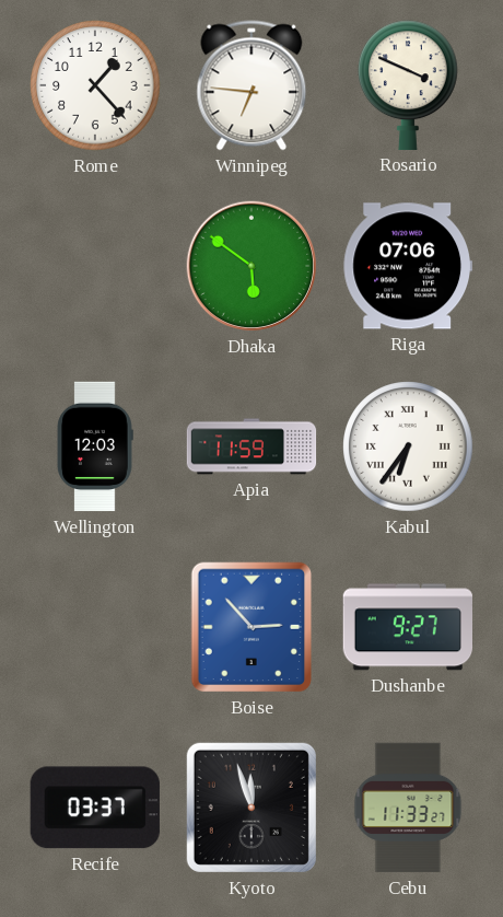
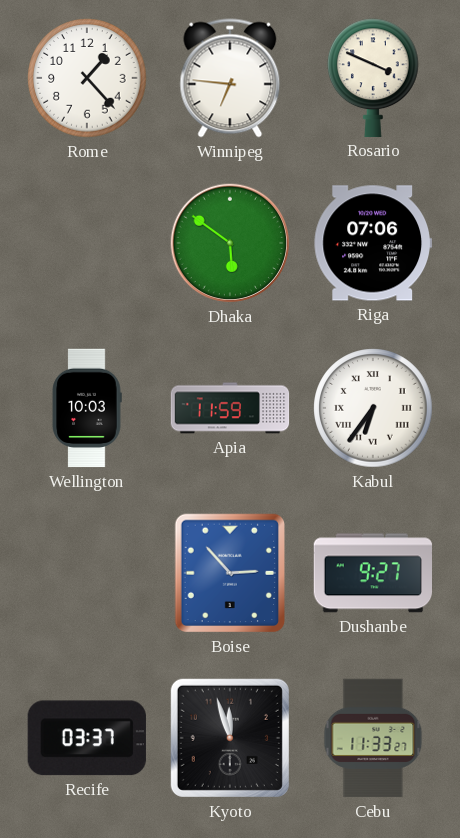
Wellington: 12:03 -> 10:03 (87, 408)
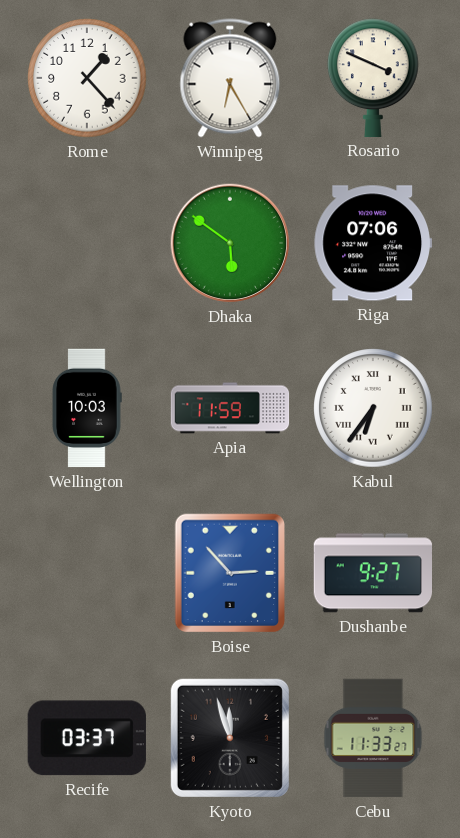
Winnipeg: 6:46 -> 6:25 (230, 78)
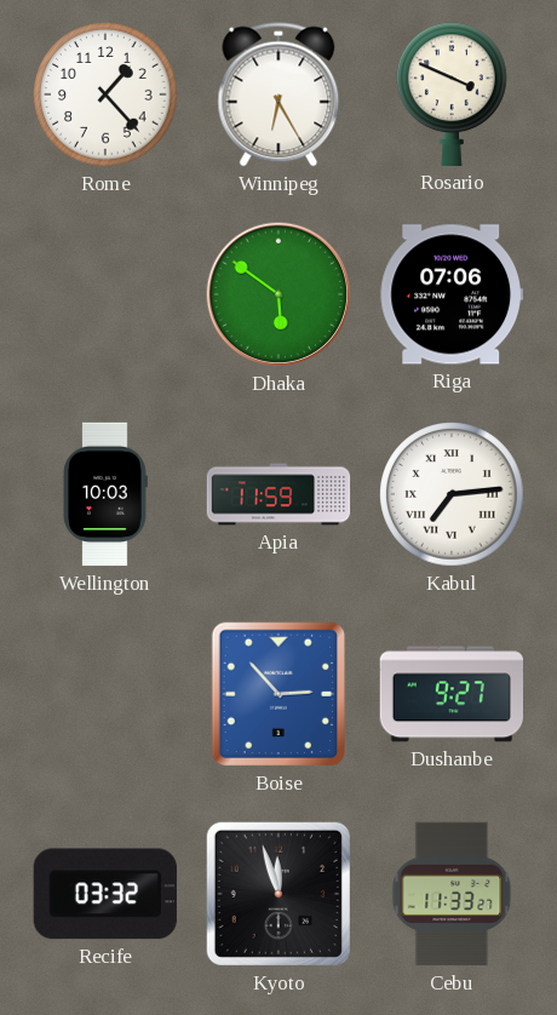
Kabul: 6:36 -> 7:14 (452, 494)
Recife: 03:37 -> 03:32 (105, 894)
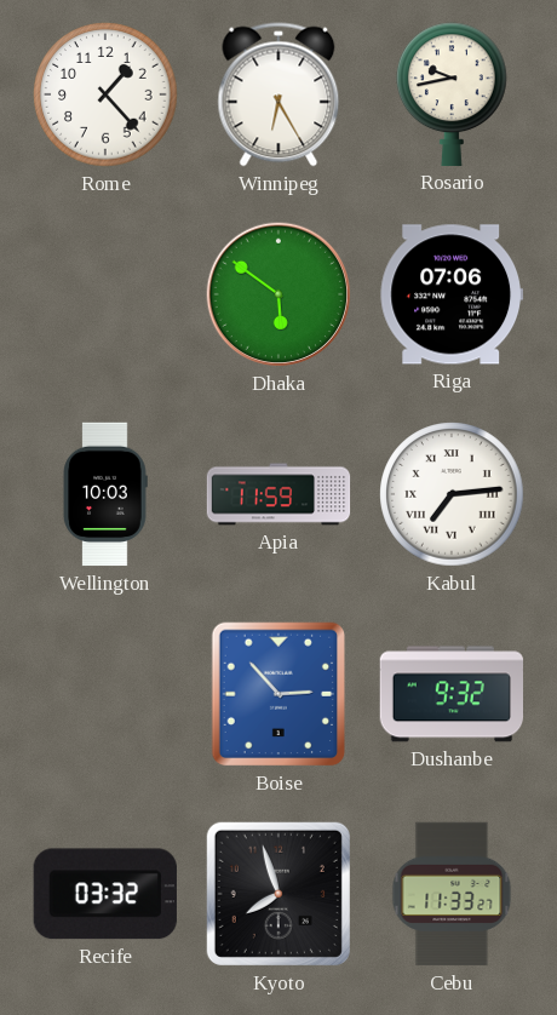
Rosario: 3:49 -> 9:43 (453, 94)
Dushanbe: 9:27 -> 9:32 (450, 694)
Kyoto: 11:57 -> 7:57 (278, 894)
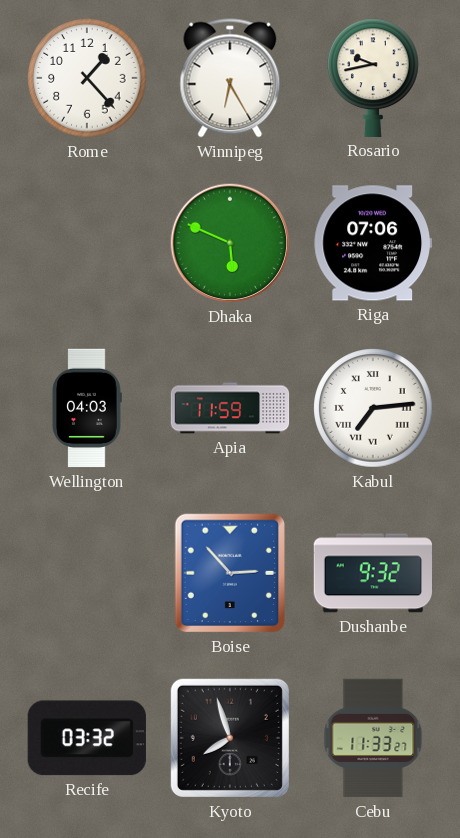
Dhaka: 5:51 -> 5:49 (230, 243)
Wellington: 10:03 -> 04:03 (87, 408)
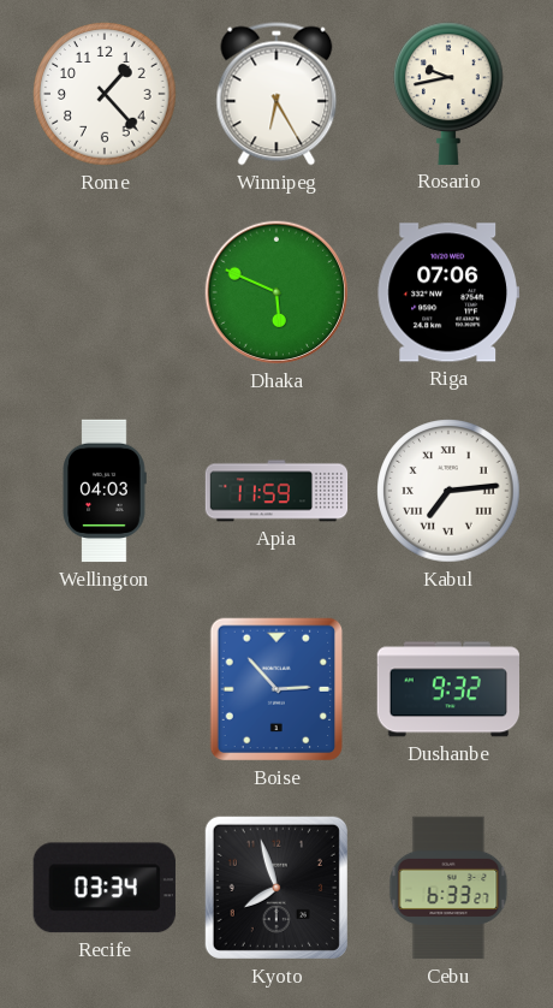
Recife: 03:32 -> 03:34 (105, 888)
Cebu: 11:33 -> 6:33 (448, 888)
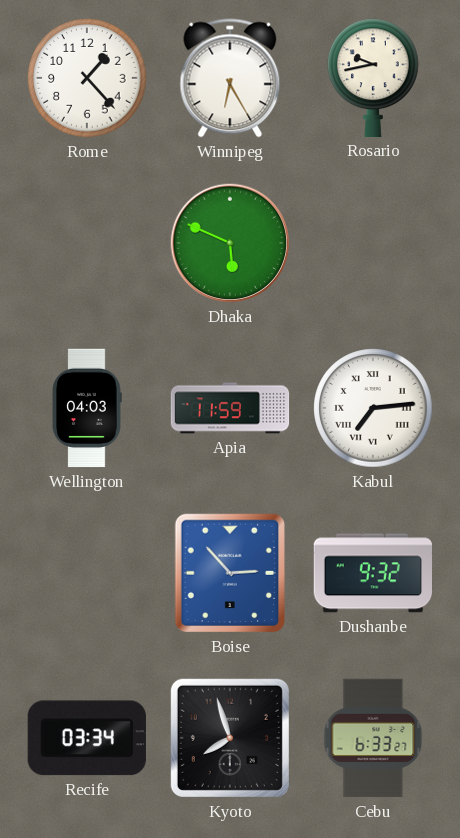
Riga: 07:06 -> none (447, 292)
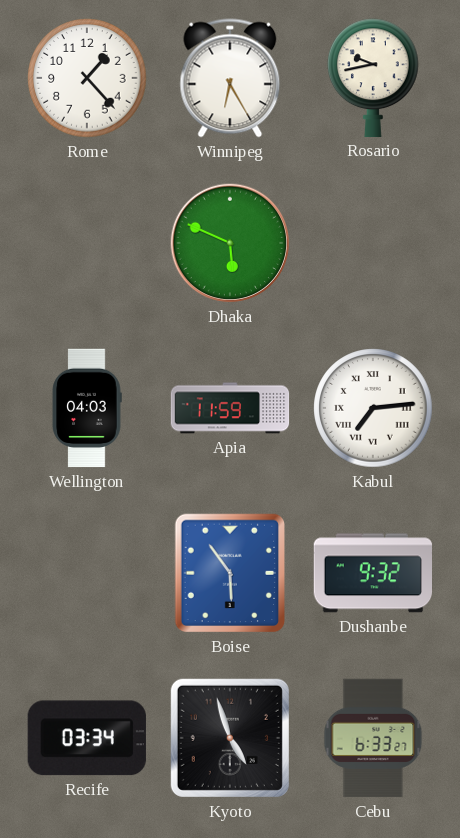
Boise: 2:53 -> 5:54 (230, 573)
Kyoto: 7:57 -> 4:57 (230, 738)
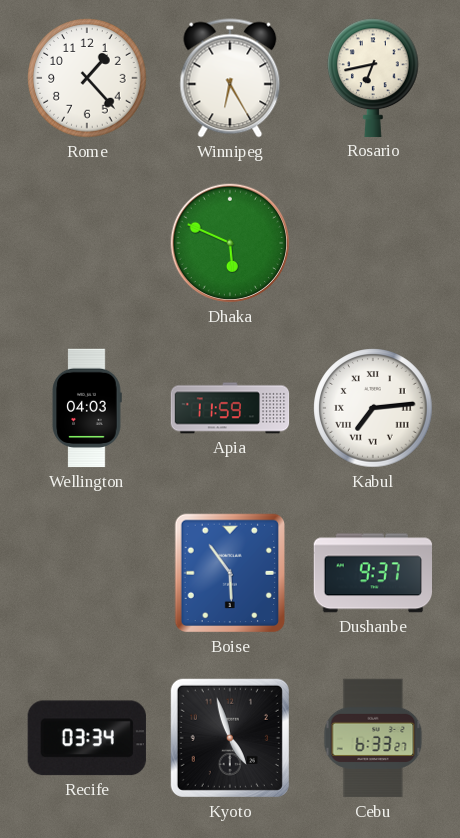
Rosario: 9:43 -> 6:43 (374, 78)
Dushanbe: 9:32 -> 9:37 (372, 573)
